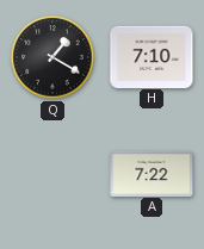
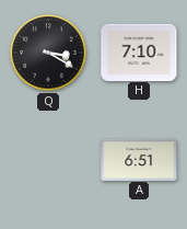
Q: 1:20 -> 3:20 (48, 53)
A: 7:22 -> 6:51 (139, 159)
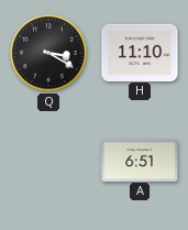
H: 7:10 -> 11:10 (140, 52)
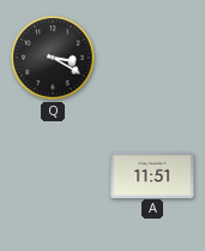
H: 11:10 -> none (140, 52)
A: 6:51 -> 11:51 (152, 174)
